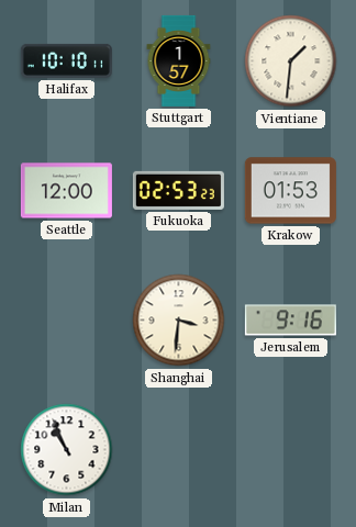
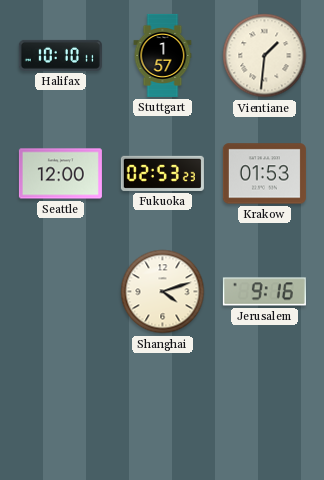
Shanghai: 3:31 -> 4:12 (163, 292)
Milan: 10:56 -> none (67, 450)
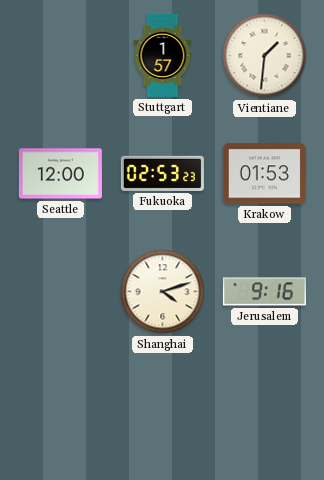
Halifax: 10:10 -> none (60, 55)
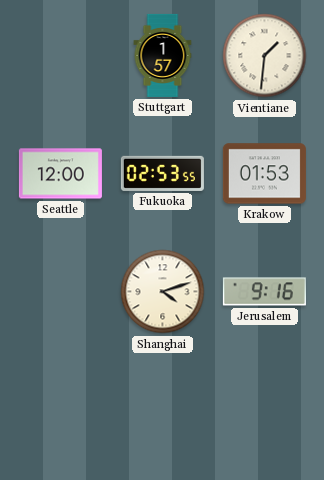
Fukuoka: 02:53:23 -> 02:53:55 (162, 173)
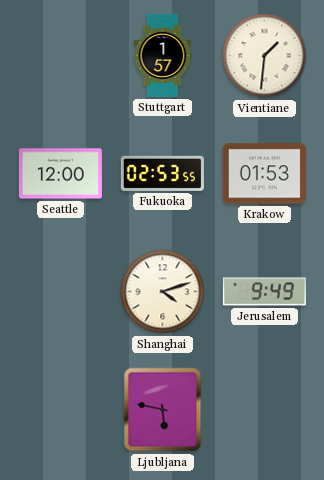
Jerusalem: 9:16 -> 9:49 (264, 292)
Ljubljana: none -> 5:47 (163, 410)
